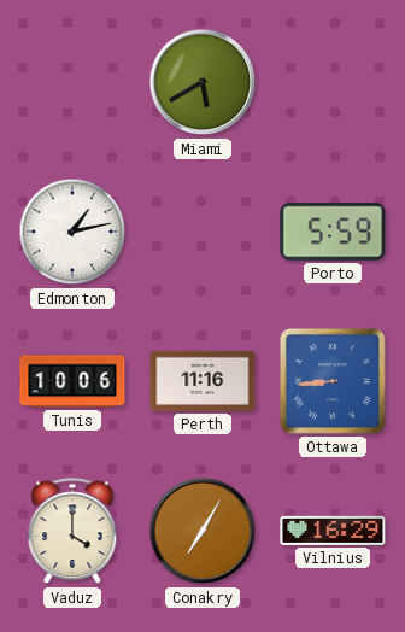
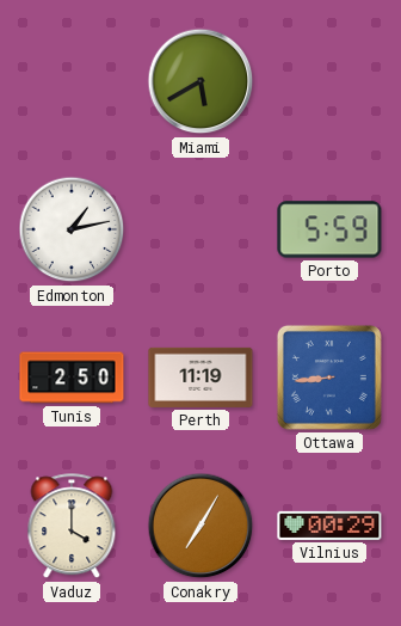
Tunis: 10:06 -> 2:50 (72, 378)
Perth: 11:16 -> 11:19 (200, 378)
Vilnius: 16:29 -> 00:29 (329, 526)
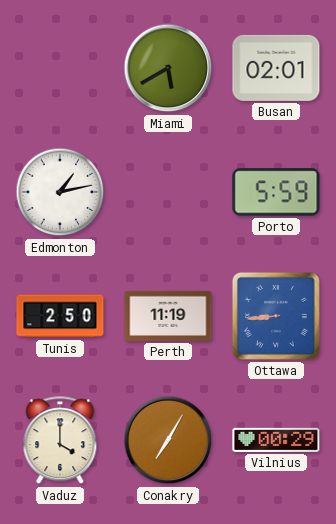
Busan: none -> 02:01 (276, 68)
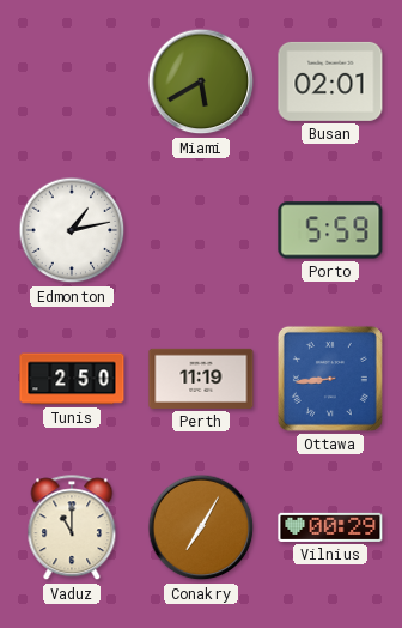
Vaduz: 4:00 -> 11:00 (72, 529)
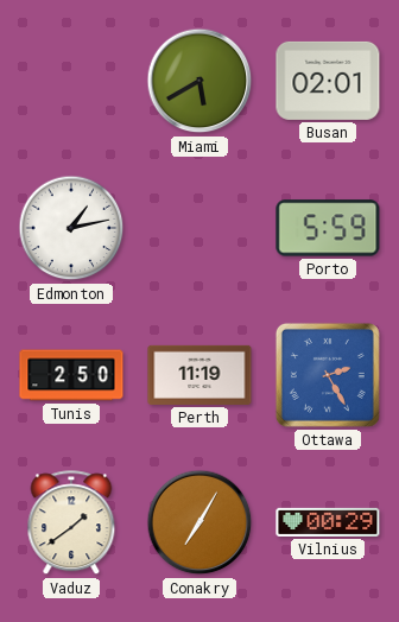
Ottawa: 8:44 -> 2:25 (328, 375)
Vaduz: 11:00 -> 1:39 (71, 523)
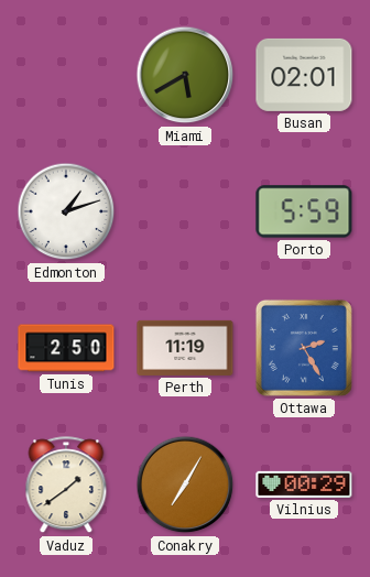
Edmonton: 1:13 -> 1:12 (66, 211)
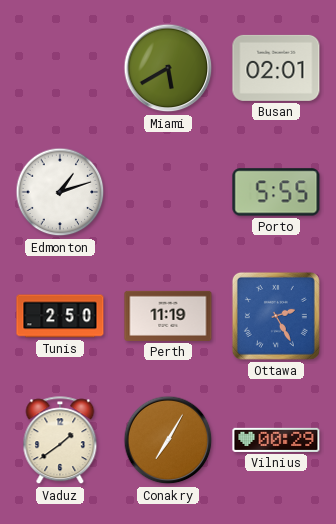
Porto: 5:59 -> 5:55 (276, 192)
